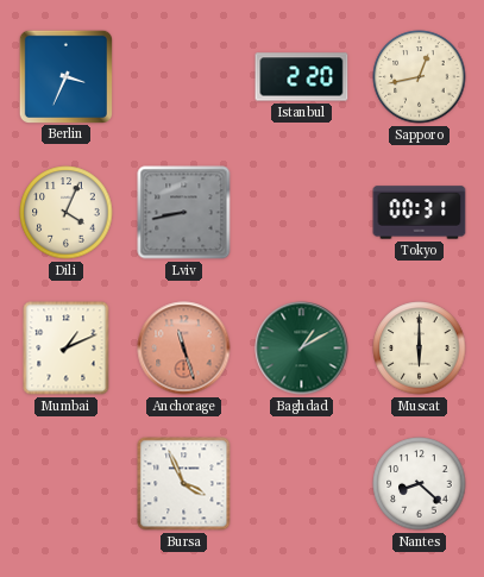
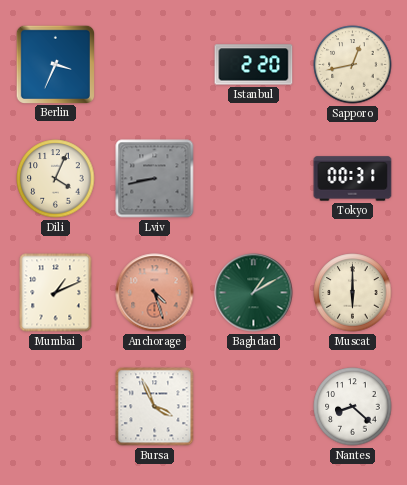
Anchorage: 11:27 -> 4:27 (155, 293)
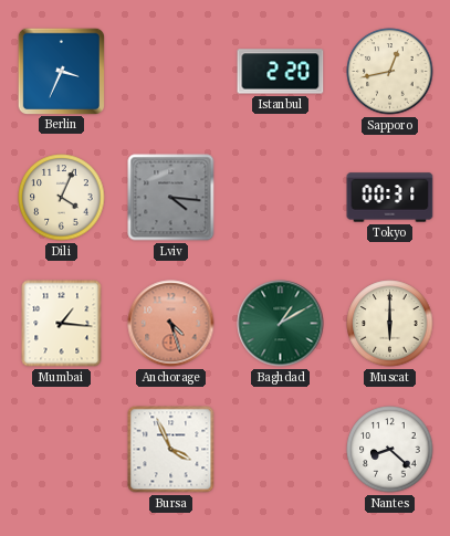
Lviv: 8:43 -> 4:16 (171, 198)
Mumbai: 1:11 -> 1:16 (62, 324)
